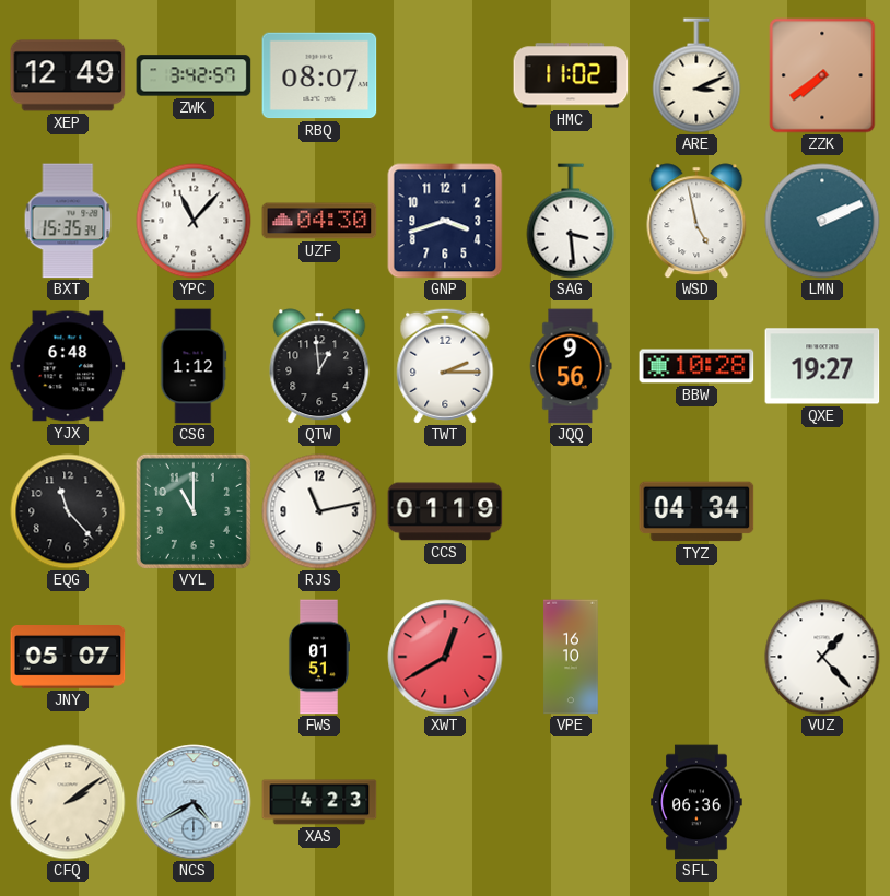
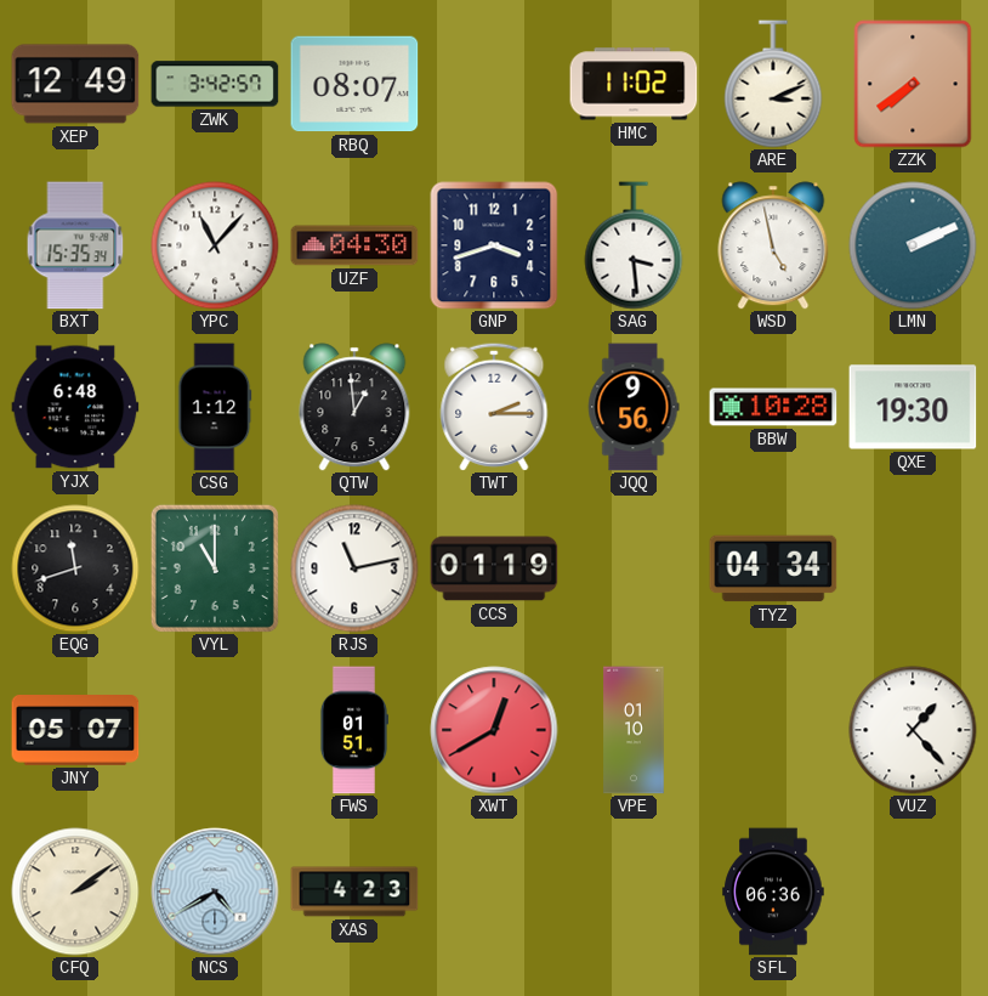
QXE: 19:27 -> 19:30 (913, 407)
EQG: 11:23 -> 11:42 (75, 568)
VPE: 16:10 -> 01:10 (634, 730)
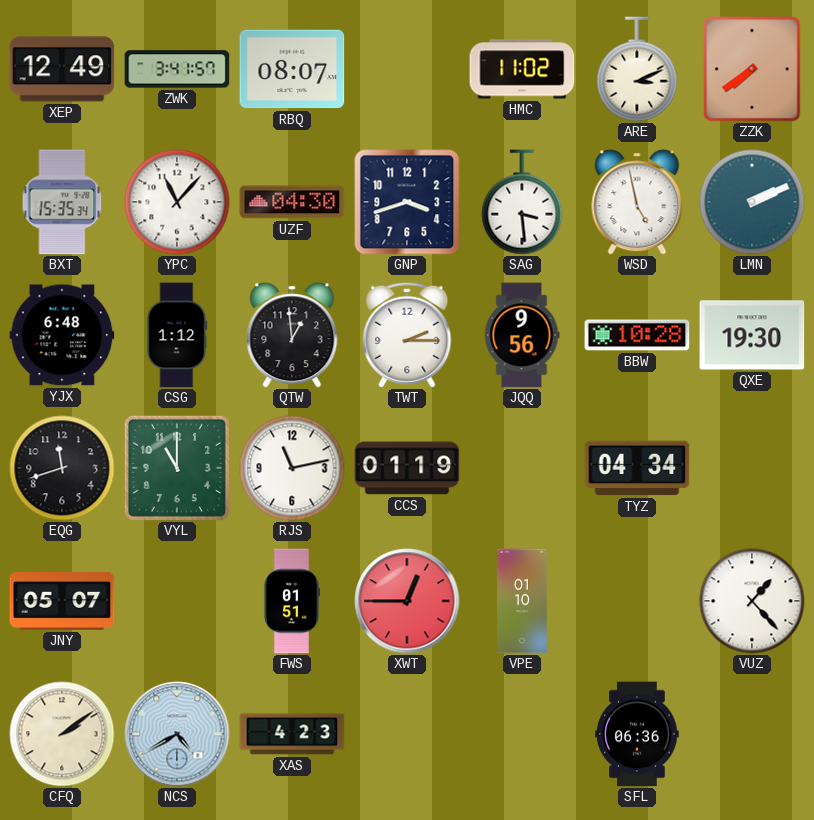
ZWK: 3:42 -> 3:41 (177, 69)
XWT: 12:40 -> 12:45 (407, 601)
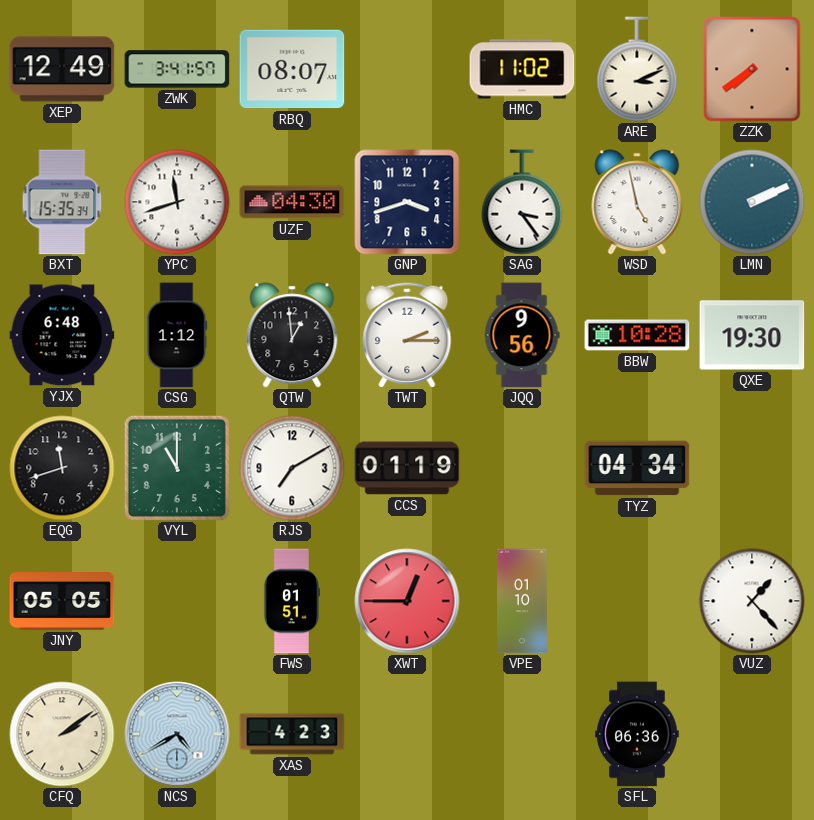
YPC: 11:07 -> 11:42 (177, 202)
SAG: 3:29 -> 3:24 (522, 202)
RJS: 11:13 -> 7:10 (292, 468)
JNY: 05:07 -> 05:05 (62, 602)
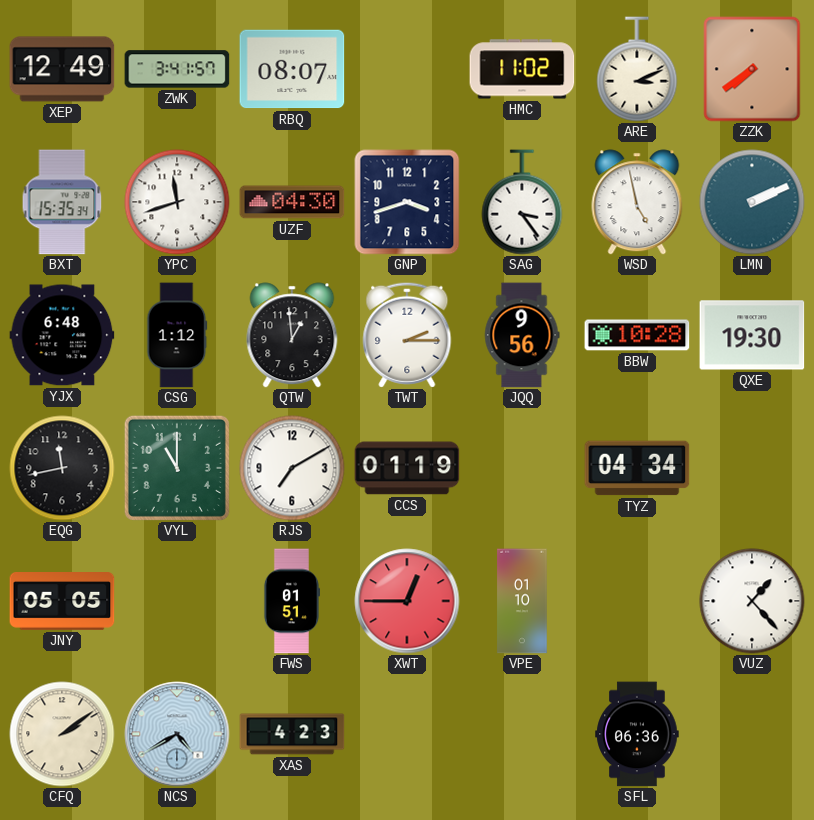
EQG: 11:42 -> 11:43 (62, 468)
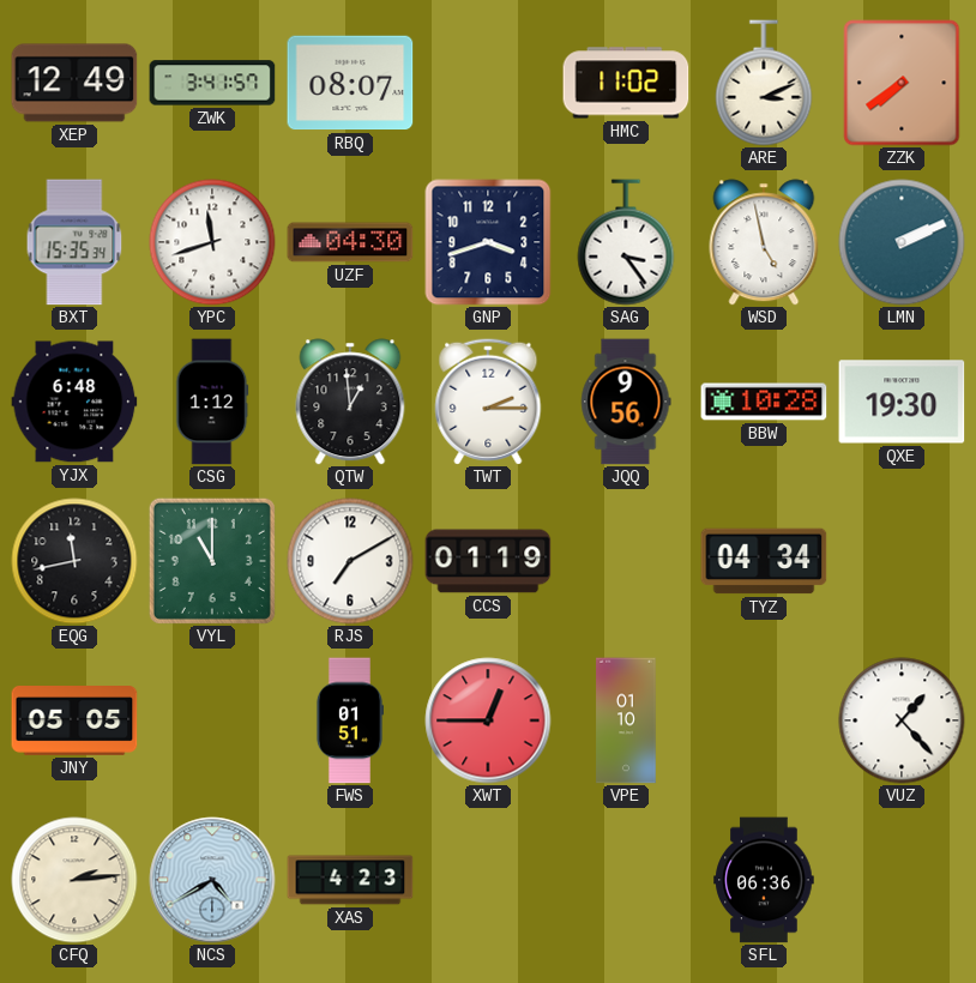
CFQ: 2:09 -> 2:14 (74, 880)
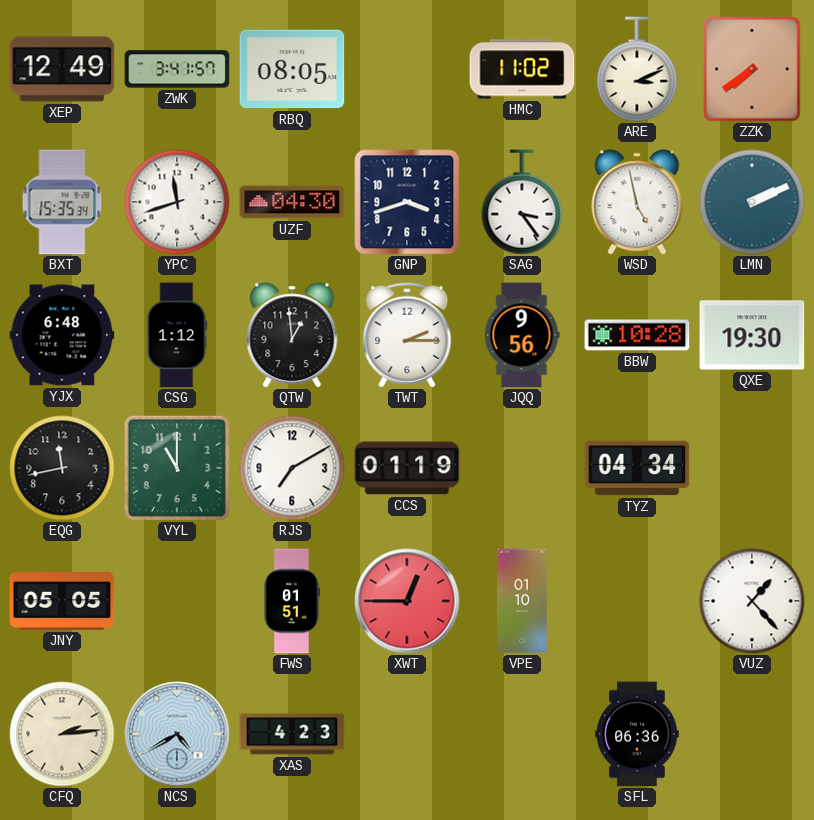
RBQ: 08:07 -> 08:05 (292, 69)
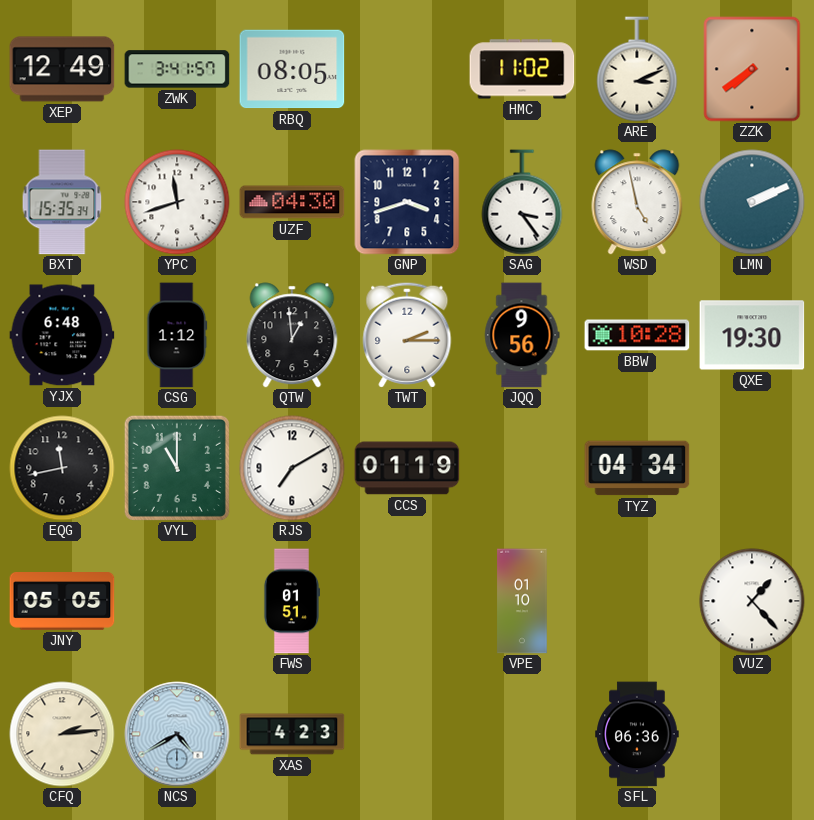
XWT: 12:45 -> none (407, 601)
